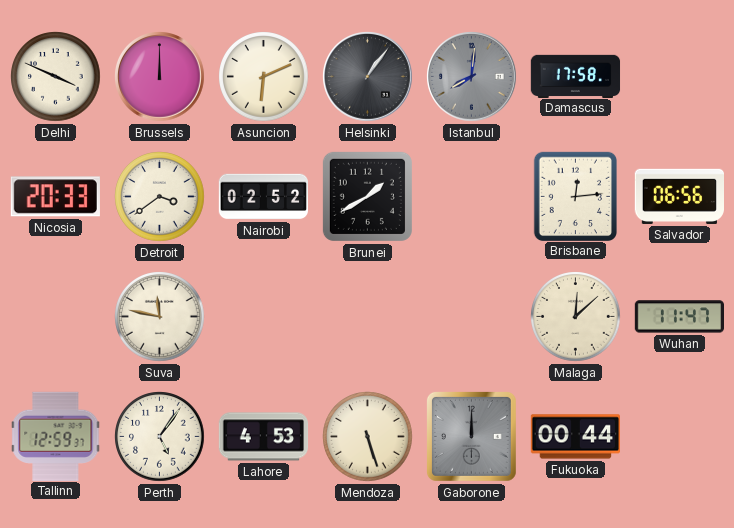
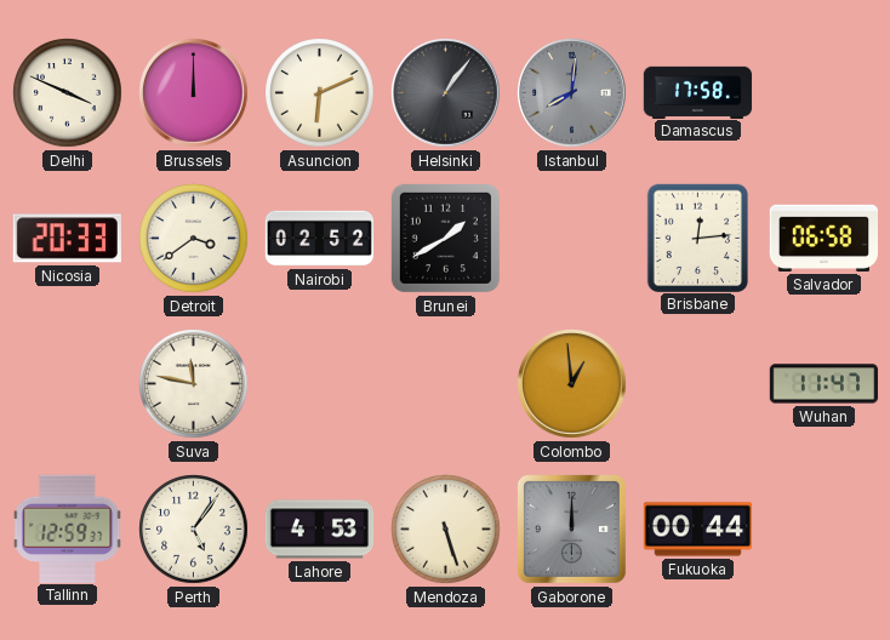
Salvador: 06:56 -> 06:58 (823, 238)
Colombo: none -> 12:59 (572, 384)
Malaga: 12:08 -> none (576, 317)
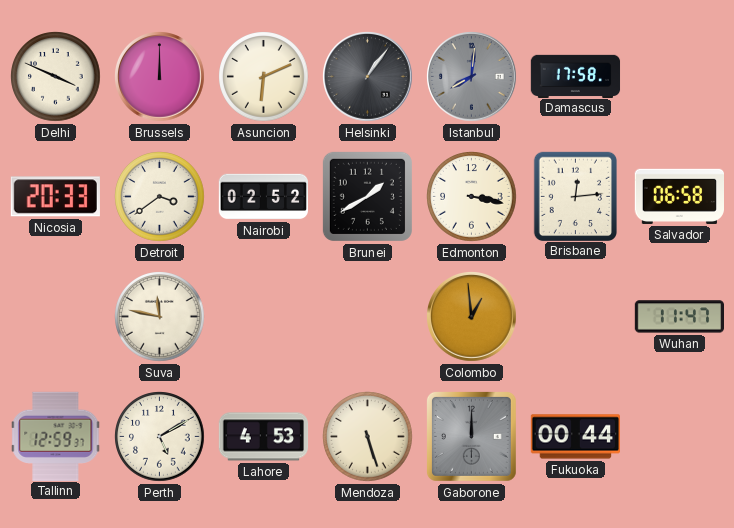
Edmonton: none -> 3:17 (472, 197)
Perth: 5:06 -> 5:10 (160, 437)
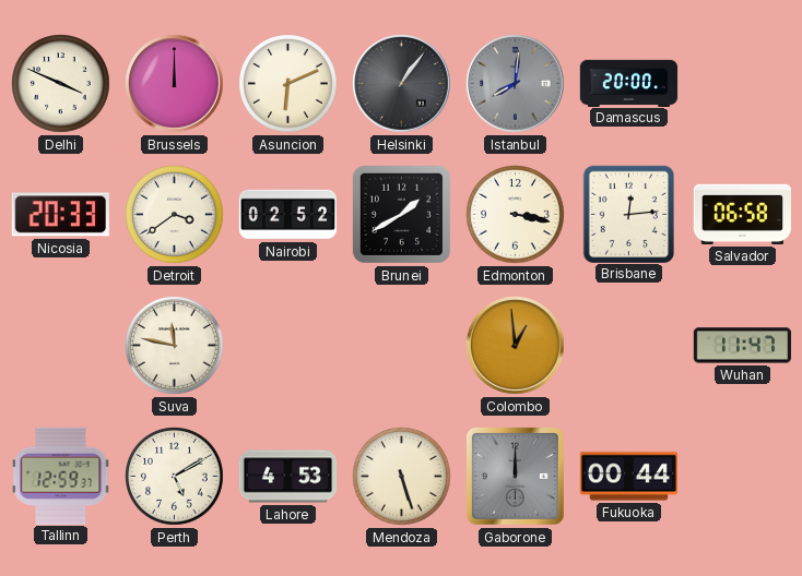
Damascus: 17:58 -> 20:00 (629, 83)
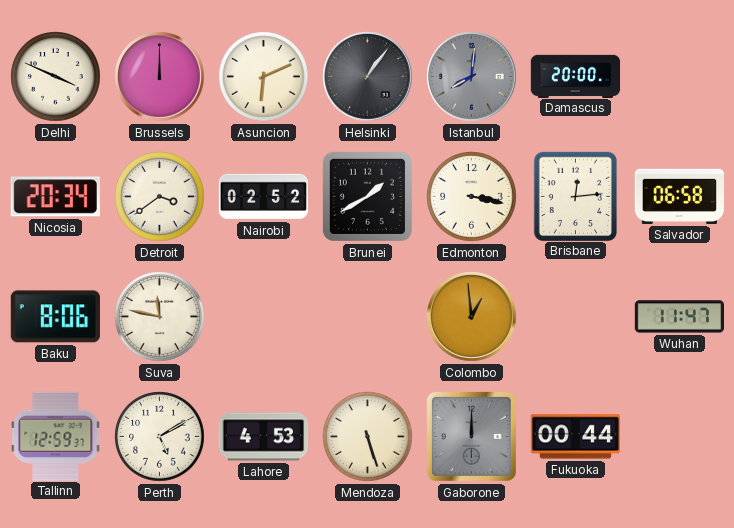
Nicosia: 20:33 -> 20:34 (55, 197)
Baku: none -> 8:06 (55, 317)
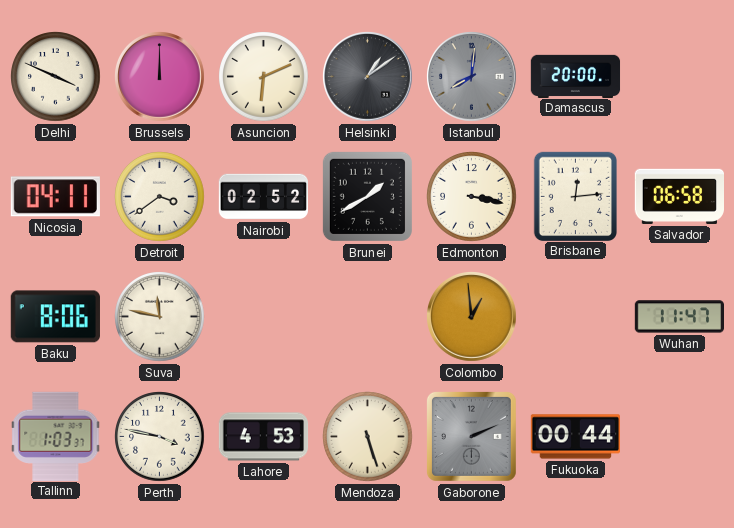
Helsinki: 1:06 -> 1:09 (368, 77)
Nicosia: 20:34 -> 04:11 (55, 197)
Tallinn: 12:59 -> 1:03 (56, 436)
Perth: 5:10 -> 3:47 (160, 437)
Gaborone: 12:00 -> 2:11 (471, 436)
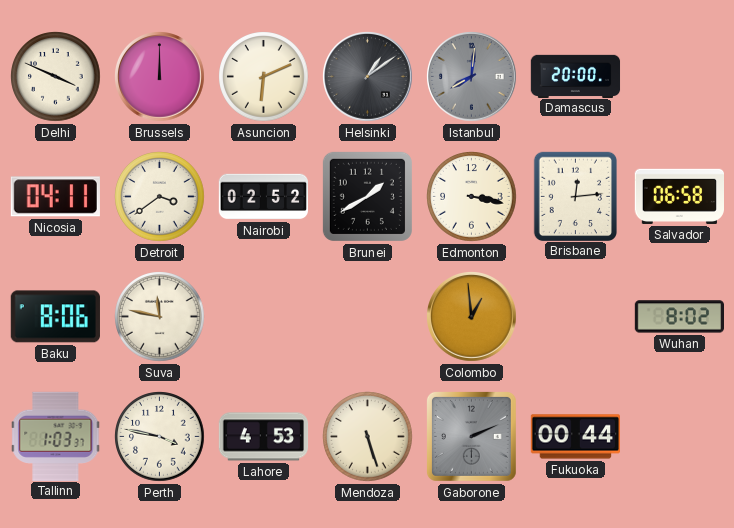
Wuhan: 11:47 -> 8:02 (679, 317)
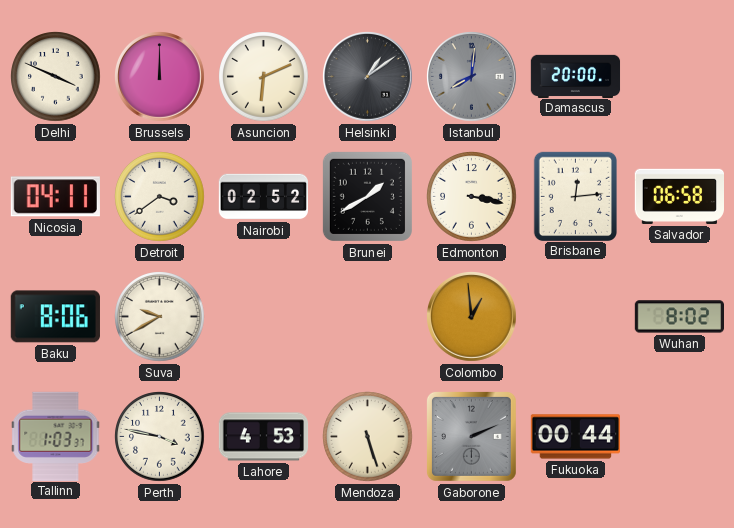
Suva: 11:47 -> 9:40 (160, 317)
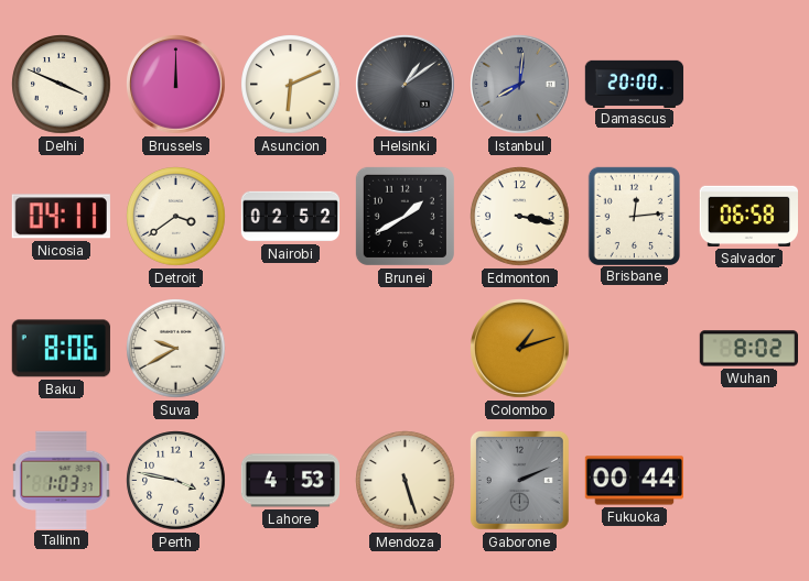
Colombo: 12:59 -> 1:12 (520, 349)
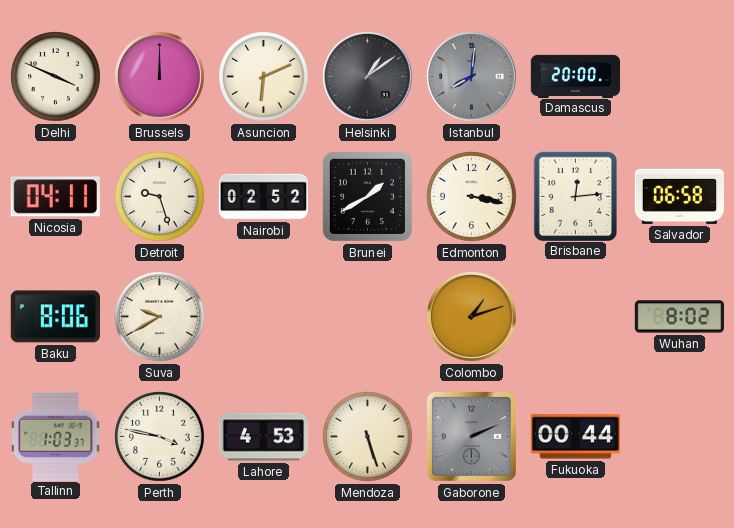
Detroit: 3:39 -> 9:27 (160, 197)
